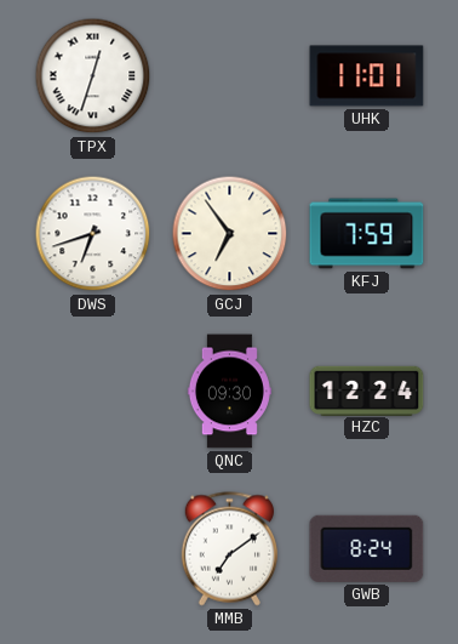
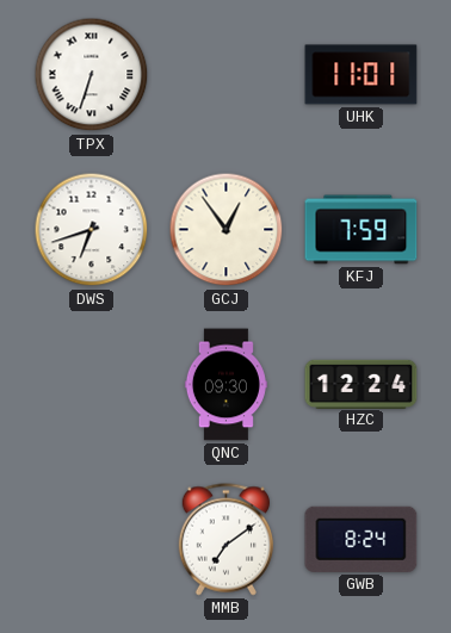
TPX: 12:33 -> 6:33 (92, 75)
GCJ: 6:54 -> 12:54 (227, 230)
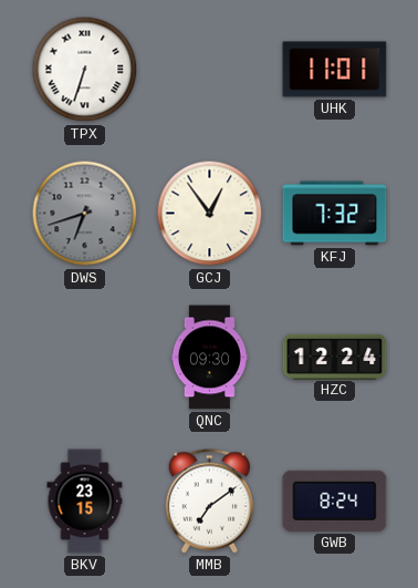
DWS dial: white -> grey (85, 214)
KFJ: 7:59 -> 7:32 (335, 214)
BKV: none -> 23:15 (85, 502)
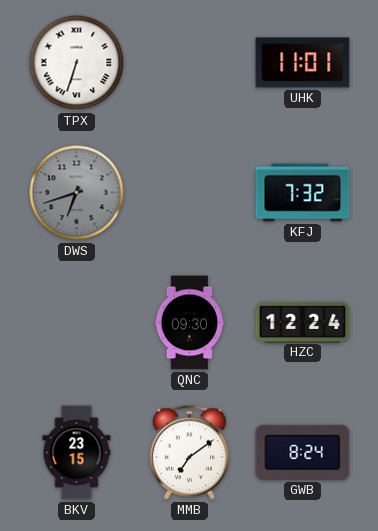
GCJ: 12:54 -> none (210, 214)
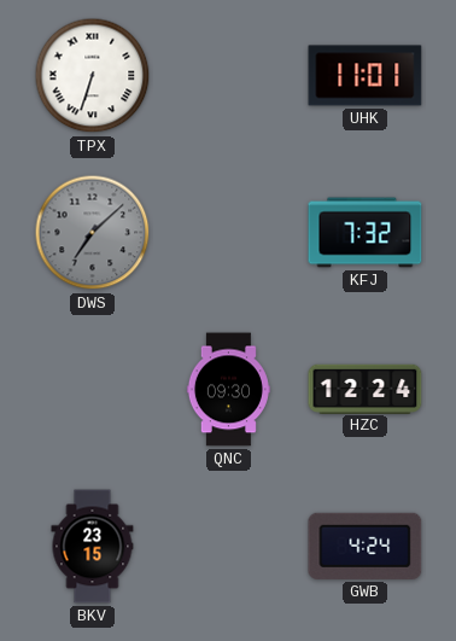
DWS: 6:42 -> 7:08 (93, 233)
MMB: 7:09 -> none (189, 453)
GWB: 8:24 -> 4:24 (366, 546)
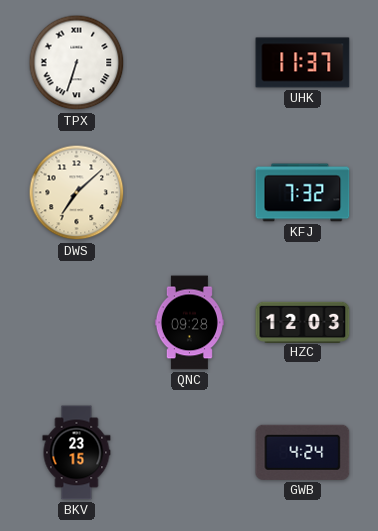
UHK: 11:01 -> 11:37 (303, 63)
DWS dial: grey -> cream (77, 193)
QNC: 09:30 -> 09:28 (189, 323)
HZC: 12:24 -> 12:03 (303, 322)
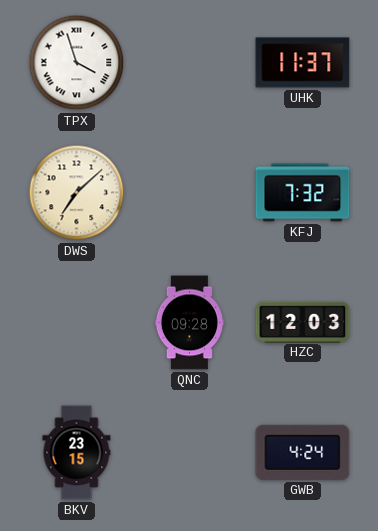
TPX: 6:33 -> 3:57 (77, 63)
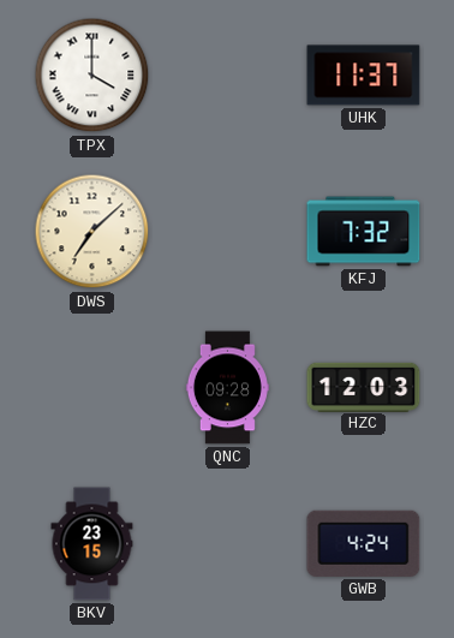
TPX: 3:57 -> 4:00 (92, 76)
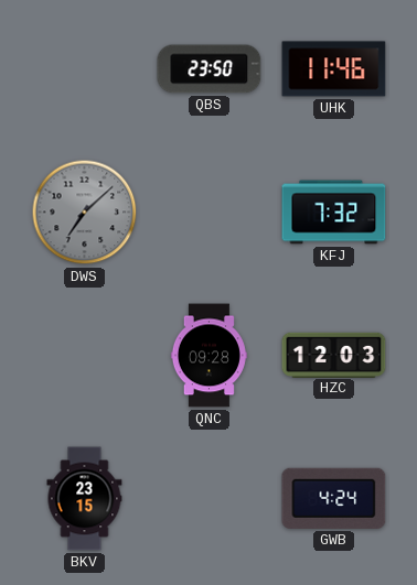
TPX: 4:00 -> none (92, 76)
QBS: none -> 23:50 (210, 69)
UHK: 11:37 -> 11:46 (334, 69)
DWS dial: cream -> grey (85, 213)
